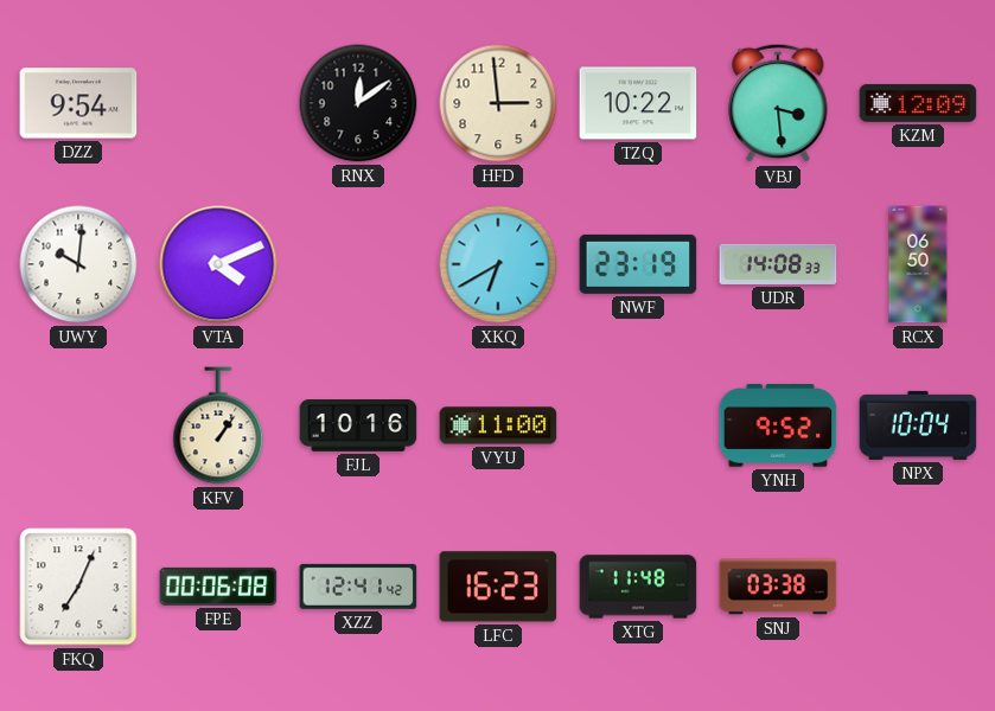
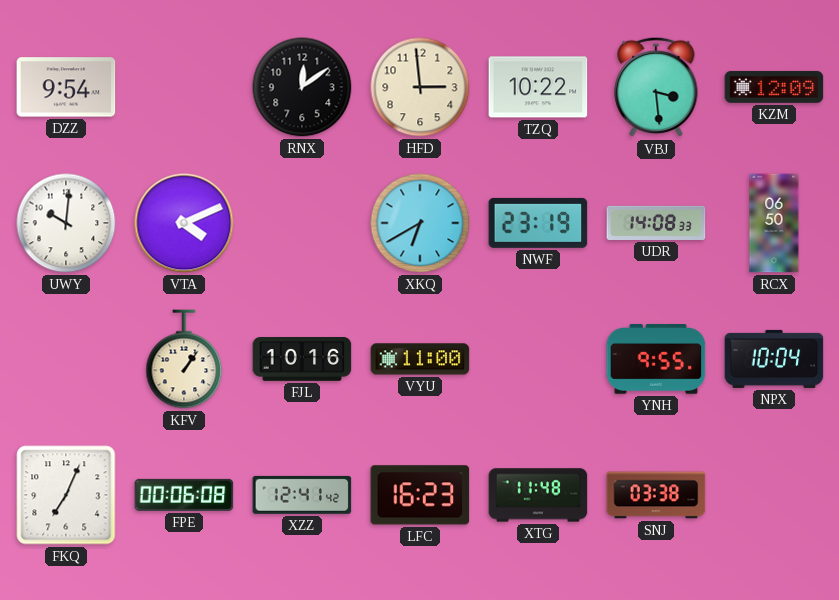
YNH: 9:52 -> 9:55 (656, 360)
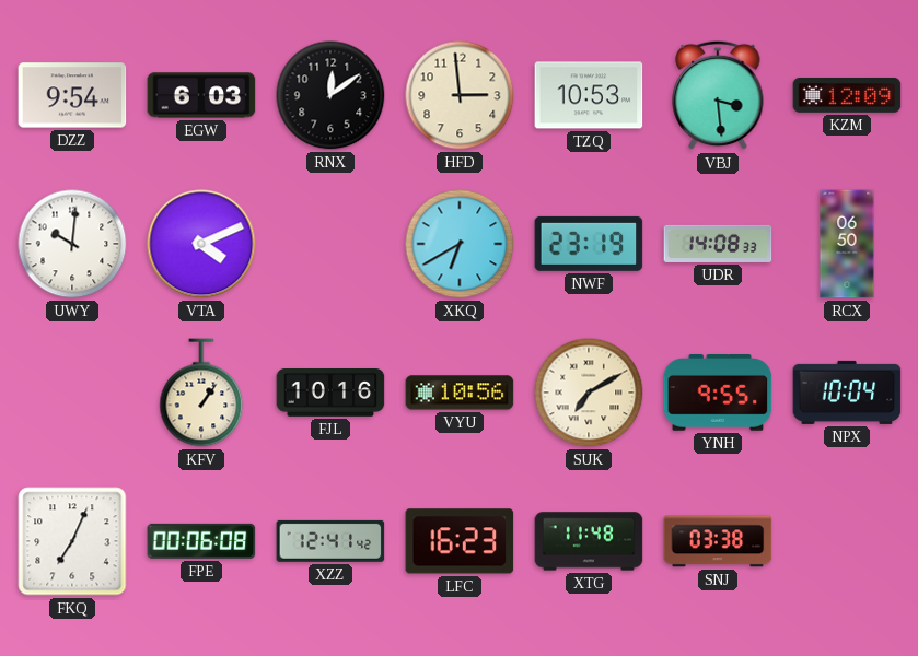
EGW: none -> 6:03 (201, 95)
TZQ: 10:22 -> 10:53 (589, 95)
VYU: 11:00 -> 10:56 (460, 393)
SUK: none -> 7:10 (589, 393)
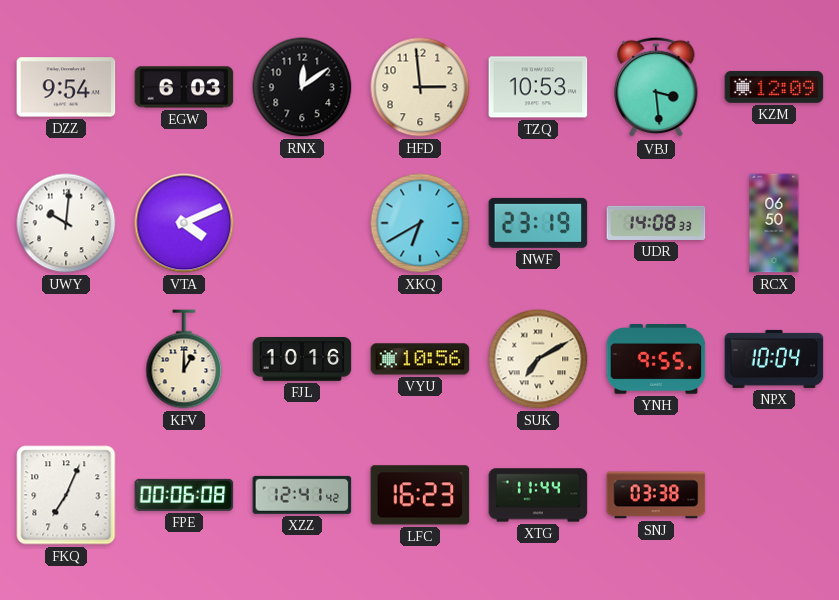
KFV: 1:06 -> 1:00 (184, 359)
XTG: 11:48 -> 11:44 (538, 495)
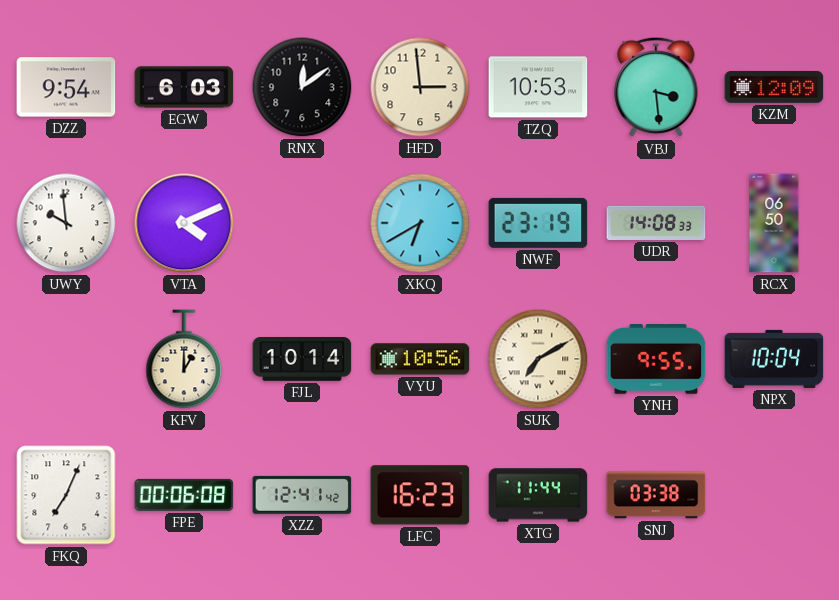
UWY: 10:01 -> 9:59 (66, 223)
FJL: 10:16 -> 10:14 (302, 360)
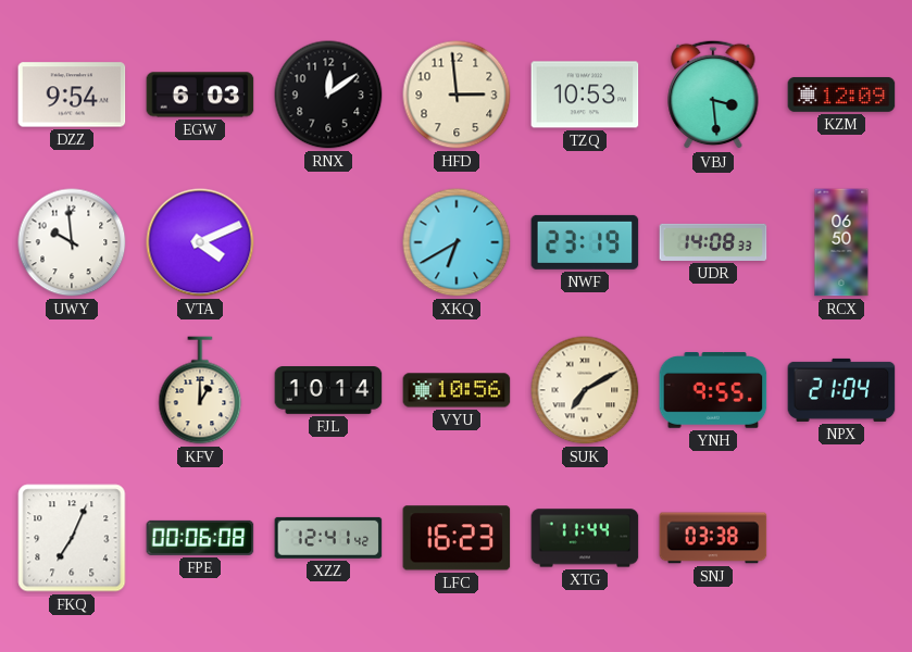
NPX: 10:04 -> 21:04 (841, 390)
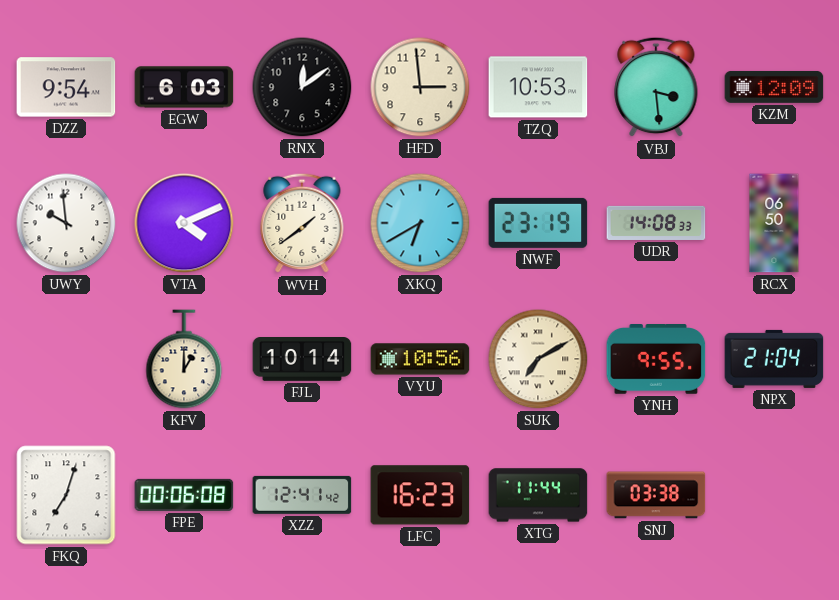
WVH: none -> 1:39 (302, 223)
FKQ: 7:04 -> 7:03 (66, 495)
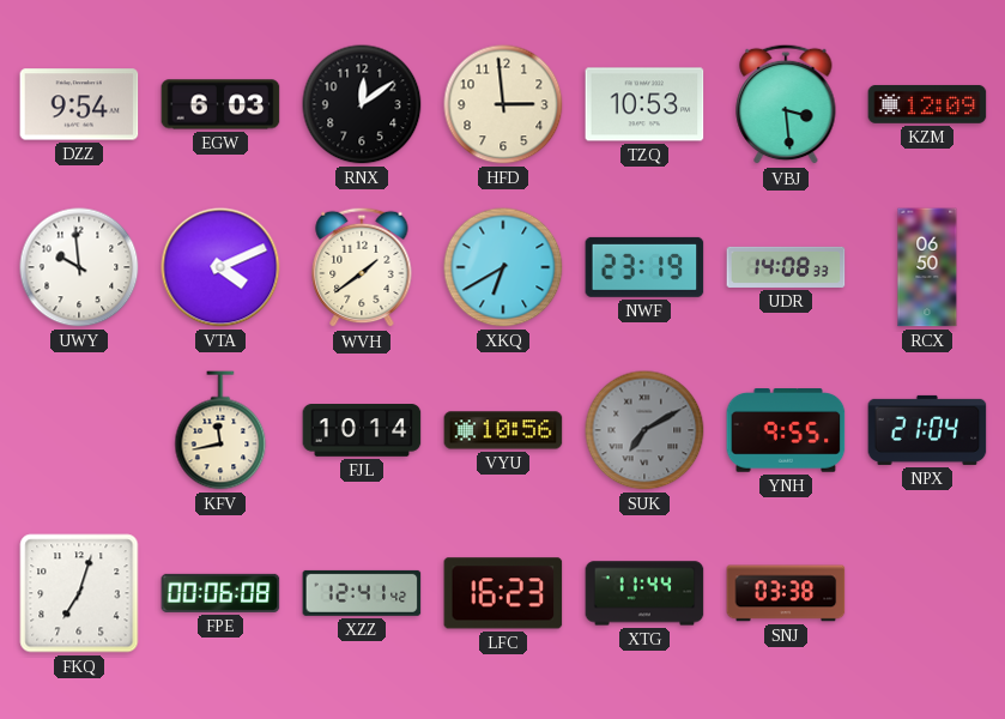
KFV: 1:00 -> 11:43 (220, 430)
SUK dial: cream -> grey (644, 430)
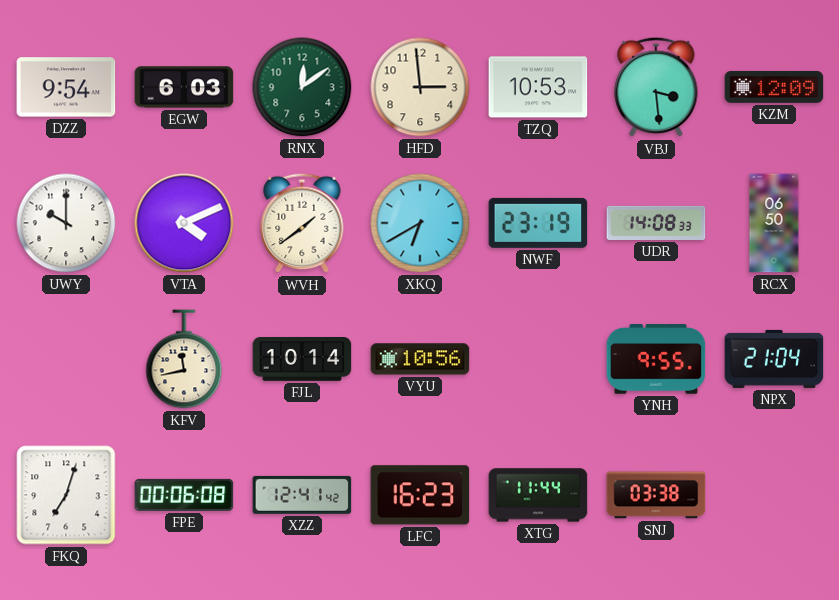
RNX dial: black -> green (302, 87)
UWY: 9:59 -> 10:00 (66, 223)
SUK: 7:10 -> none (644, 430)
